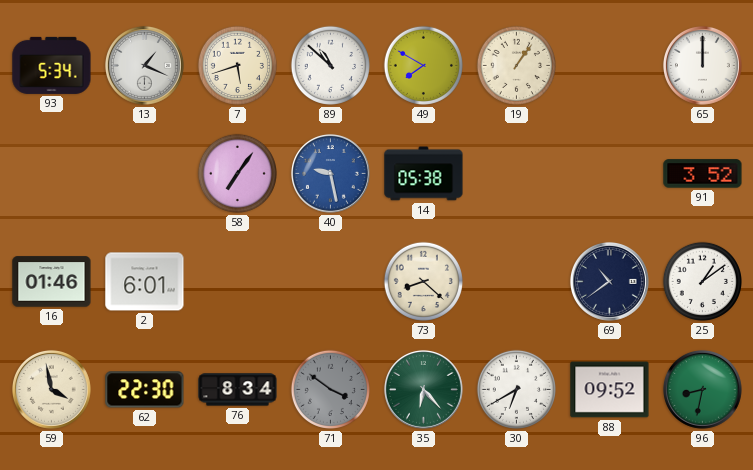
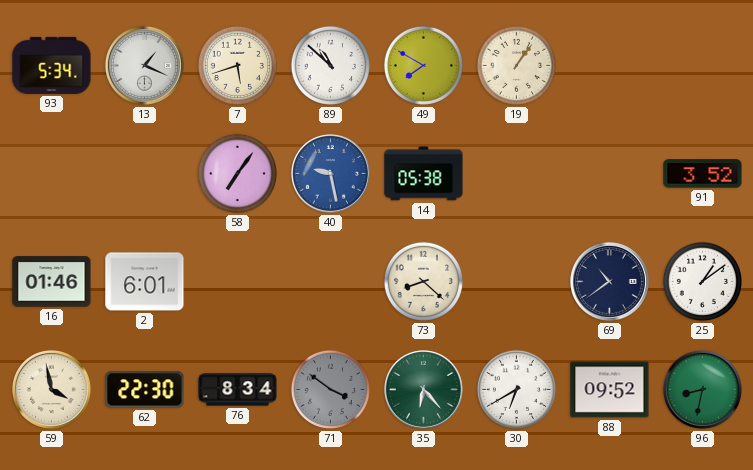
65: 12:00 -> none (702, 65)
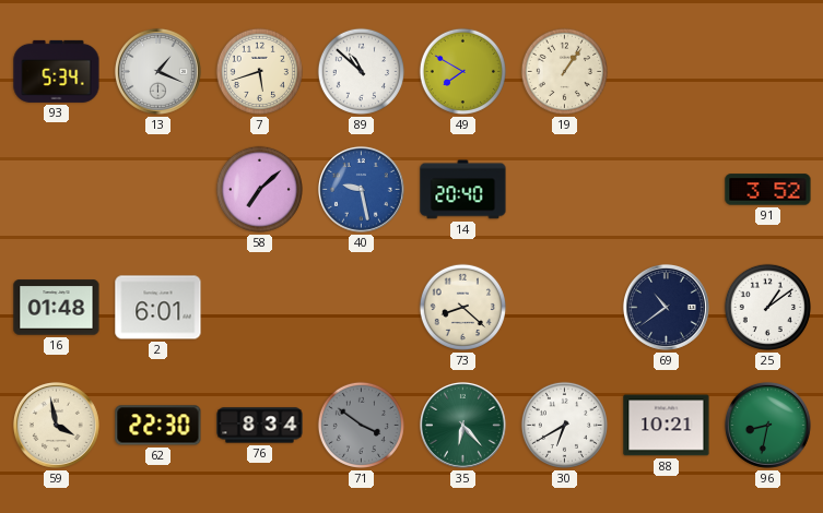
58: 7:06 -> 7:08 (259, 189)
14: 05:38 -> 20:40 (463, 190)
16: 01:46 -> 01:48 (57, 308)
88: 09:52 -> 10:21 (667, 426)
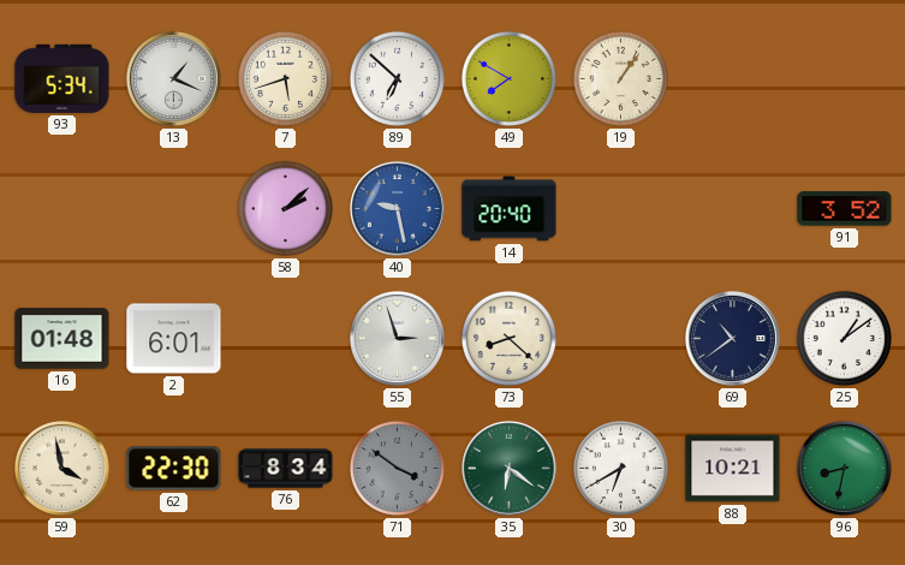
89: 10:52 -> 6:52 (397, 78)
58: 7:08 -> 2:08 (285, 208)
55: none -> 2:57 (397, 338)
35: 6:23 -> 6:21 (508, 468)
